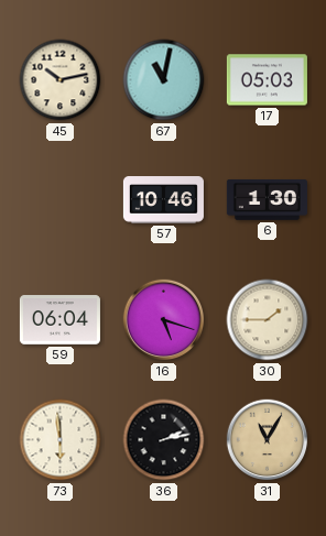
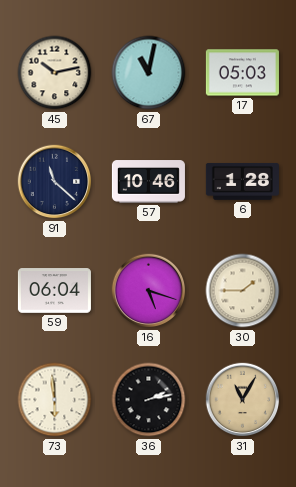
91: none -> 11:22 (55, 182)
6: 1:30 -> 1:28 (242, 181)
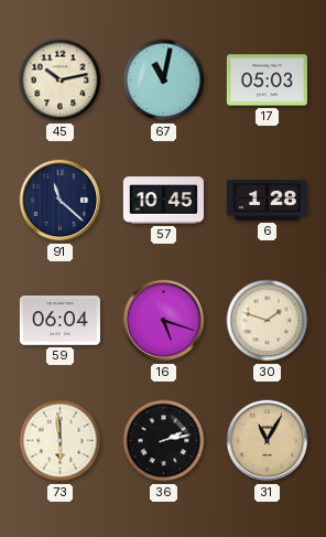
57: 10:46 -> 10:45 (163, 201)
30: 1:45 -> 1:48 (268, 321)
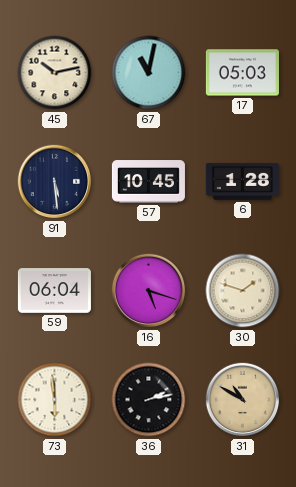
91: 11:22 -> 5:29 (55, 182)
31: 11:05 -> 10:50 (243, 400)
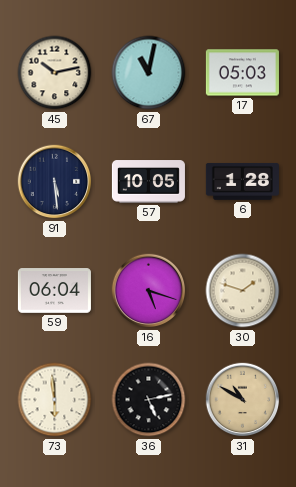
57: 10:45 -> 10:05 (148, 182)
36: 2:13 -> 5:13 (149, 400)
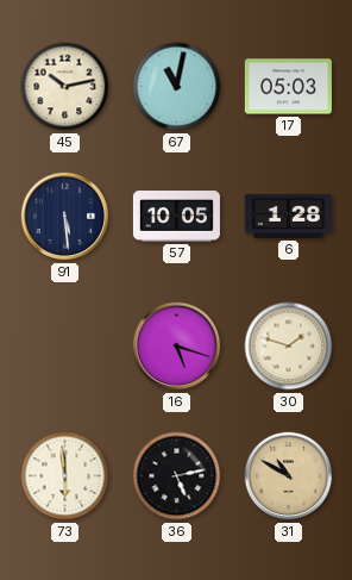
59: 06:04 -> none (54, 291)
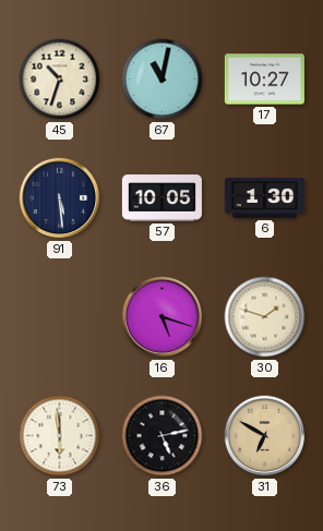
45: 10:13 -> 10:33 (60, 80)
17: 05:03 -> 10:27 (264, 80)
6: 1:28 -> 1:30 (264, 197)
31: 10:50 -> 6:50 (265, 436)
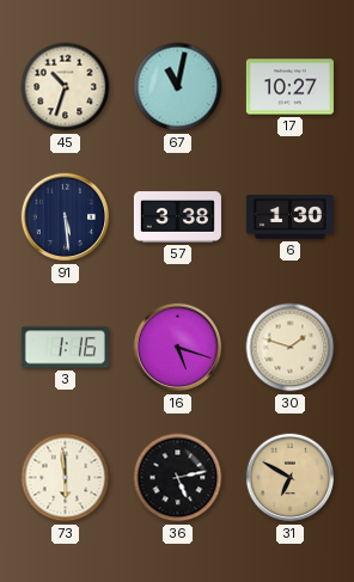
57: 10:05 -> 3:38 (177, 218)
3: none -> 1:16 (65, 348)
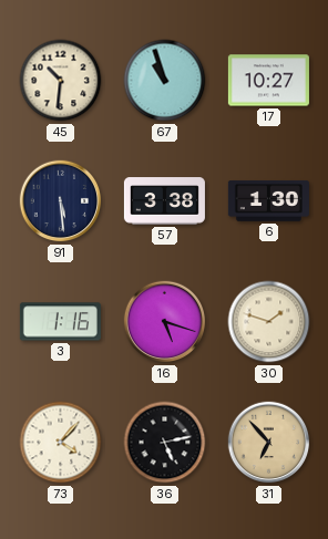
45: 10:33 -> 10:31 (61, 81)
67: 11:02 -> 10:57 (165, 81)
73: 5:59 -> 4:07 (61, 443)
31: 6:50 -> 6:53 (269, 443)
